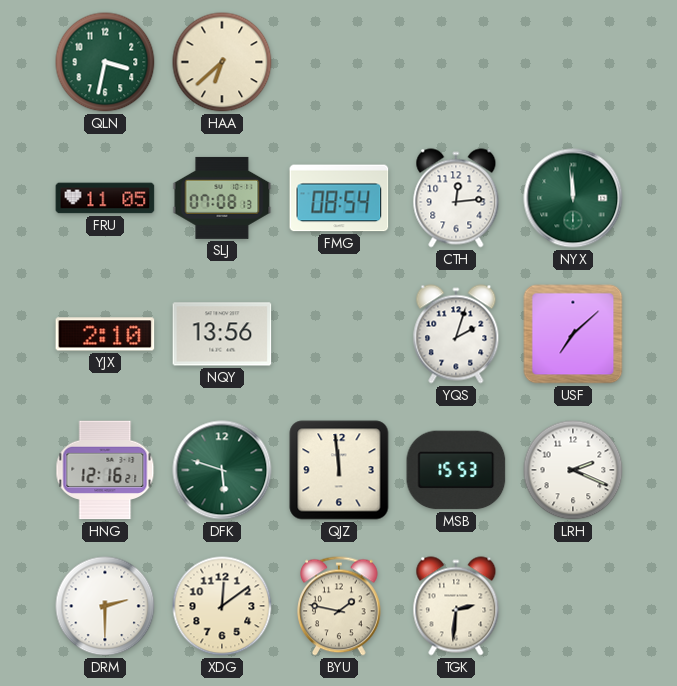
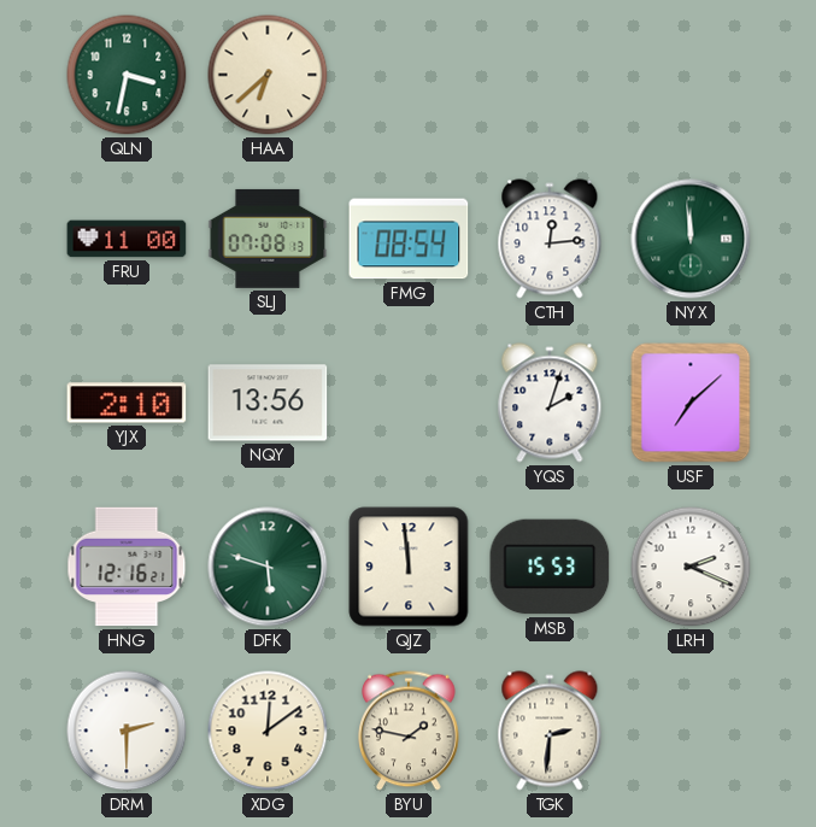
FRU: 11:05 -> 11:00 (127, 239)
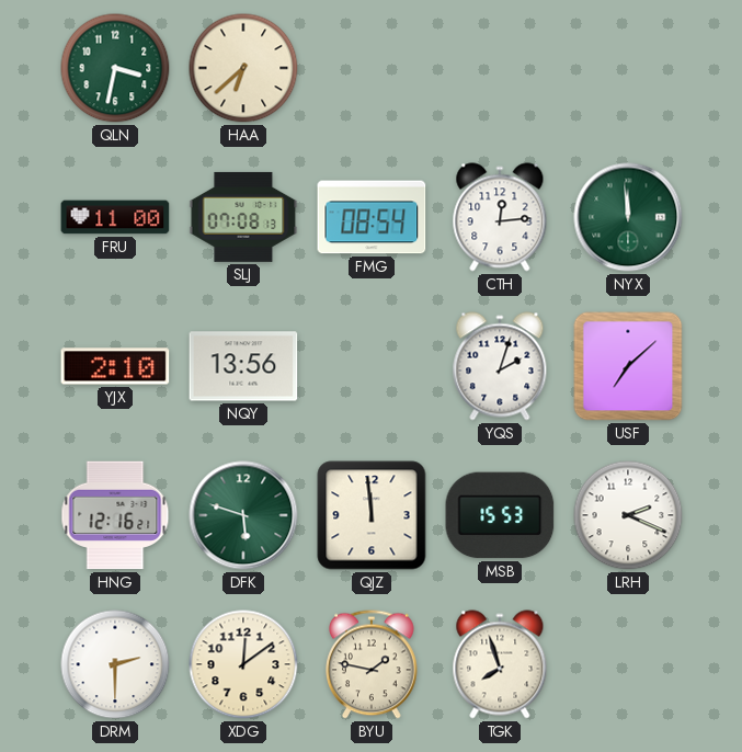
TGK: 2:31 -> 7:57 (500, 664)
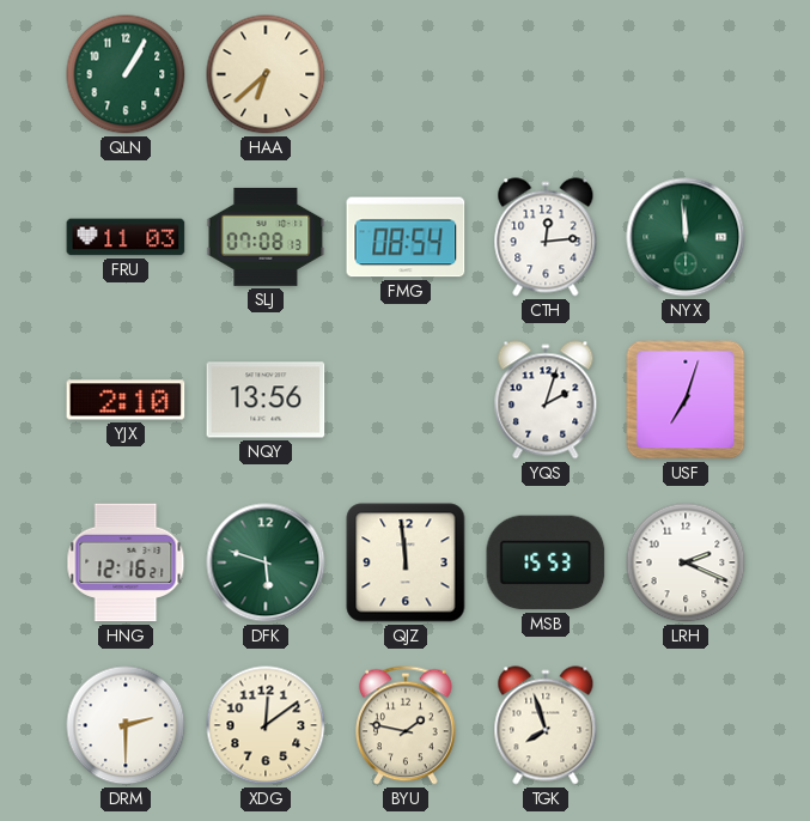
QLN: 3:32 -> 1:05 (126, 74)
FRU: 11:00 -> 11:03 (126, 237)
USF: 7:08 -> 7:03 (686, 400)
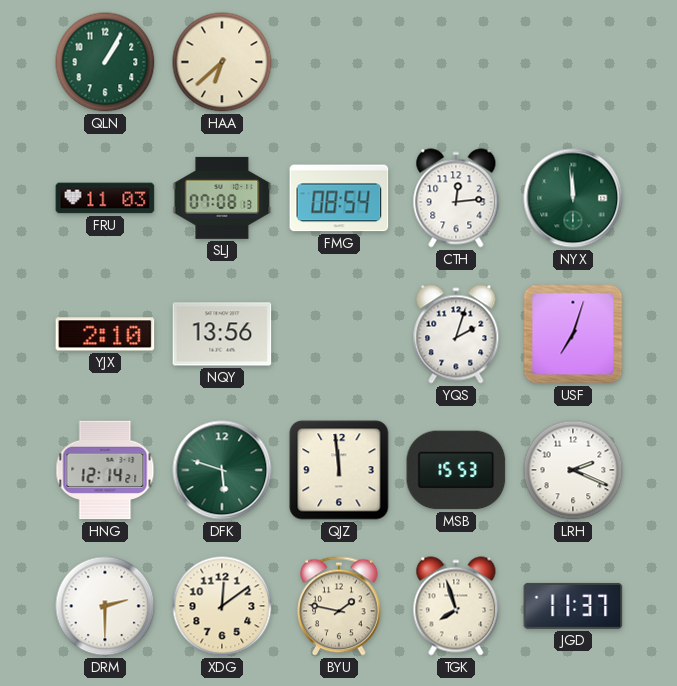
HNG: 12:16 -> 12:14 (105, 470)
JGD: none -> 11:37 (573, 606)
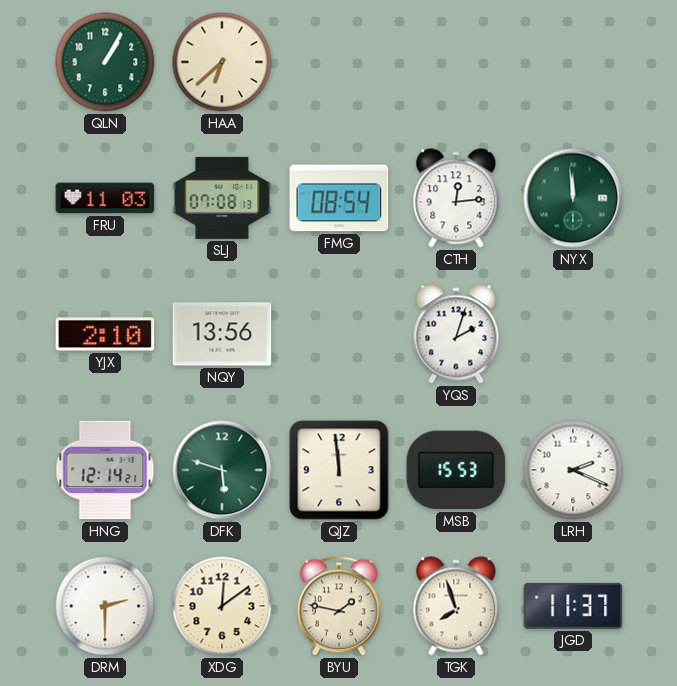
USF: 7:03 -> none (573, 334)
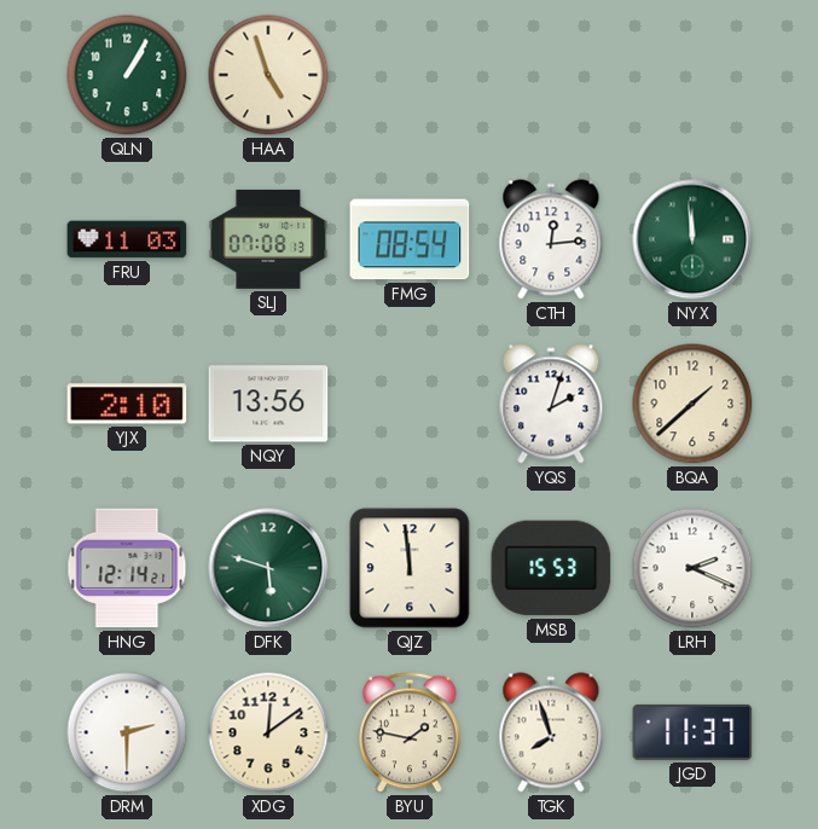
HAA: 6:38 -> 4:57 (268, 75)
BQA: none -> 1:38 (692, 404)
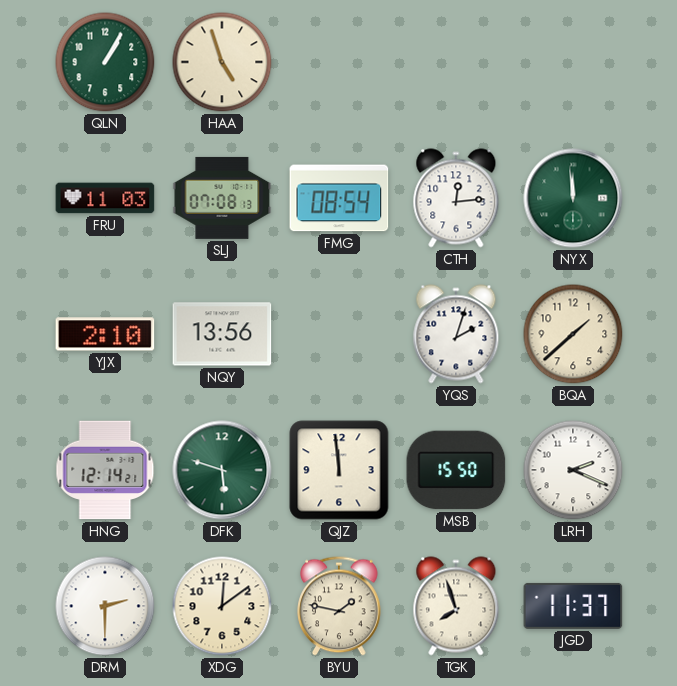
MSB: 15:53 -> 15:50 (456, 470)
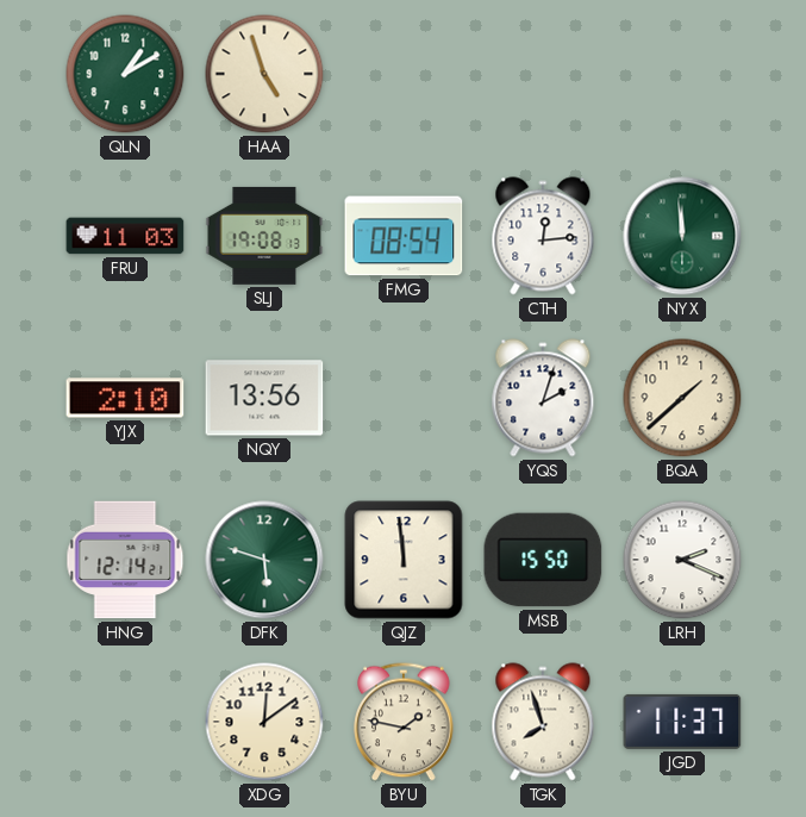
QLN: 1:05 -> 1:10 (125, 74)
SLJ: 07:08 -> 19:08 (264, 236)
DRM: 2:30 -> none (105, 606)
